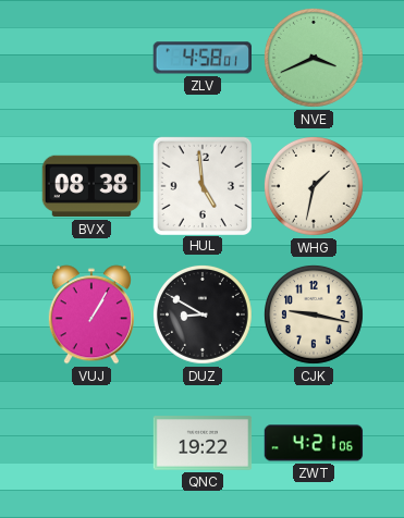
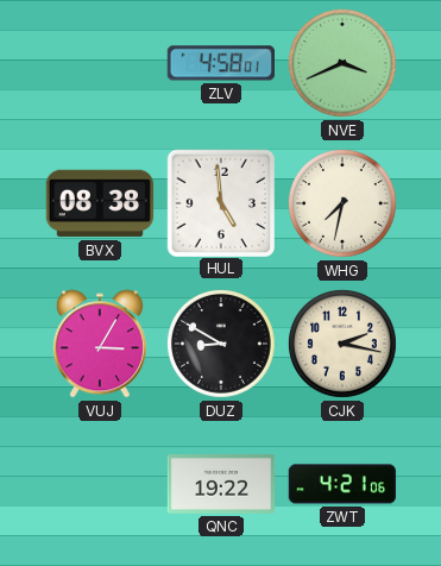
WHG: 1:32 -> 7:32 (342, 203)
VUJ: 1:05 -> 3:05 (100, 344)
CJK: 9:17 -> 2:17 (342, 344)
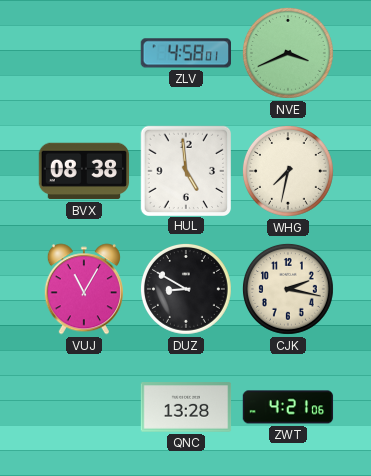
VUJ: 3:05 -> 11:05 (84, 289)
QNC: 19:22 -> 13:28 (186, 407)
